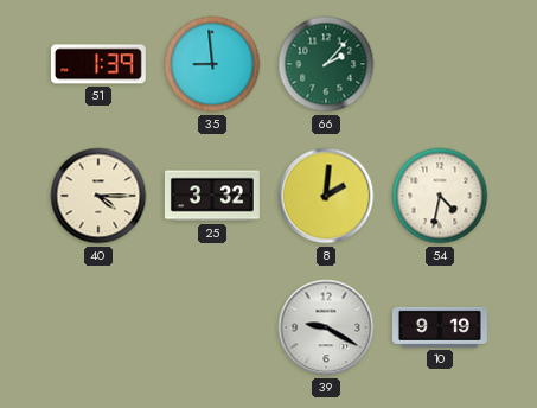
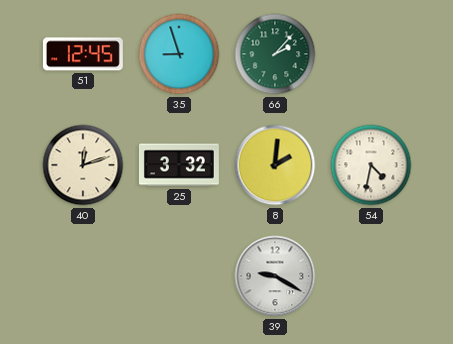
51: 1:39 -> 12:45 (83, 54)
35: 8:59 -> 8:57 (179, 54)
40: 4:15 -> 12:12 (83, 165)
10: 9:19 -> none (440, 327)
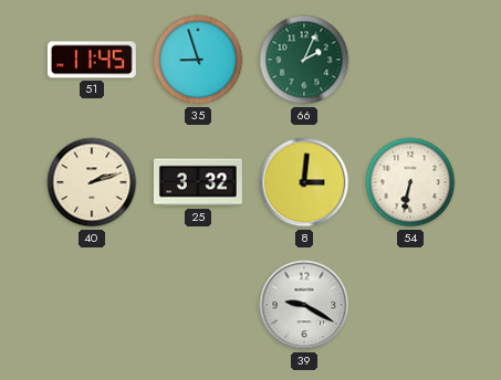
51: 12:45 -> 11:45 (92, 60)
66: 2:07 -> 2:04 (304, 60)
40: 12:12 -> 2:12 (92, 182)
8: 2:01 -> 3:01 (304, 182)
54: 4:32 -> 6:32 (410, 182)
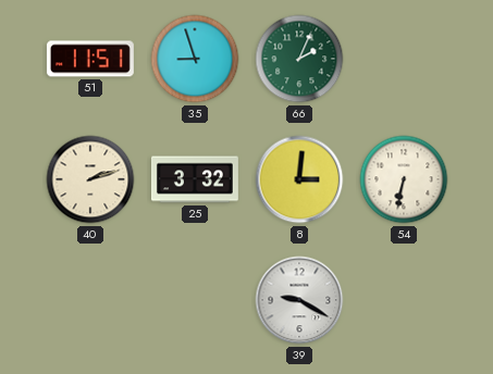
51: 11:45 -> 11:51 (90, 59)
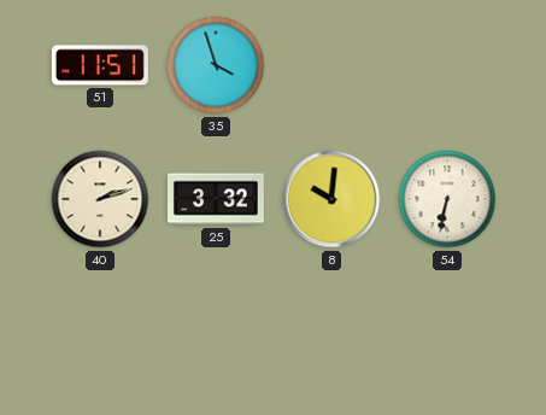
35: 8:57 -> 3:57 (216, 65)
66: 2:04 -> none (299, 59)
8: 3:01 -> 10:01 (331, 199)
39: 9:20 -> none (299, 300)
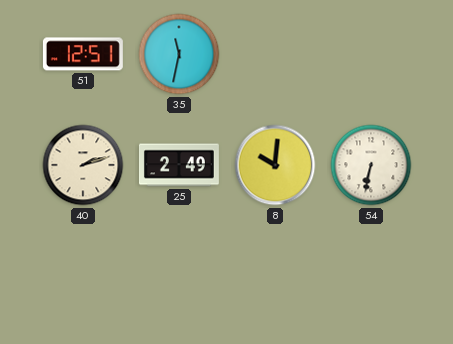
51: 11:51 -> 12:51 (83, 54)
35: 3:57 -> 11:32 (179, 54)
25: 3:32 -> 2:49 (179, 165)
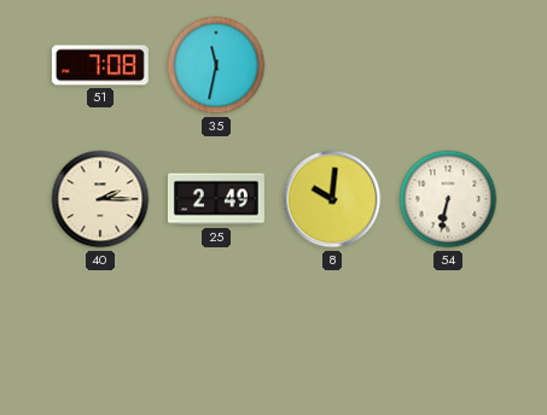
51: 12:51 -> 7:08 (100, 65)
40: 2:12 -> 2:15 (100, 199)
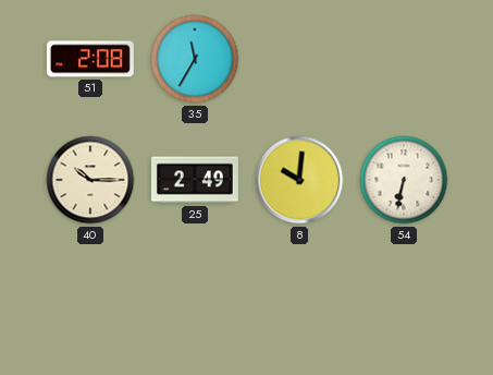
51: 7:08 -> 2:08 (90, 59)
35: 11:32 -> 11:35 (195, 59)
40: 2:15 -> 10:15 (90, 180)
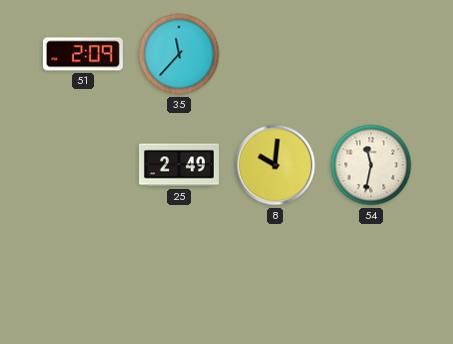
51: 2:08 -> 2:09 (83, 54)
35: 11:35 -> 11:37 (179, 54)
40: 10:15 -> none (90, 180)
54: 6:32 -> 11:32 (371, 165)
